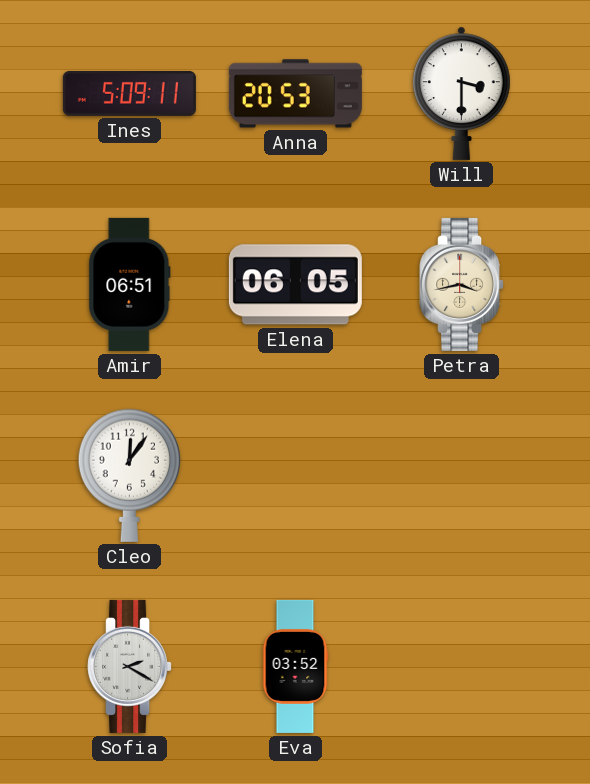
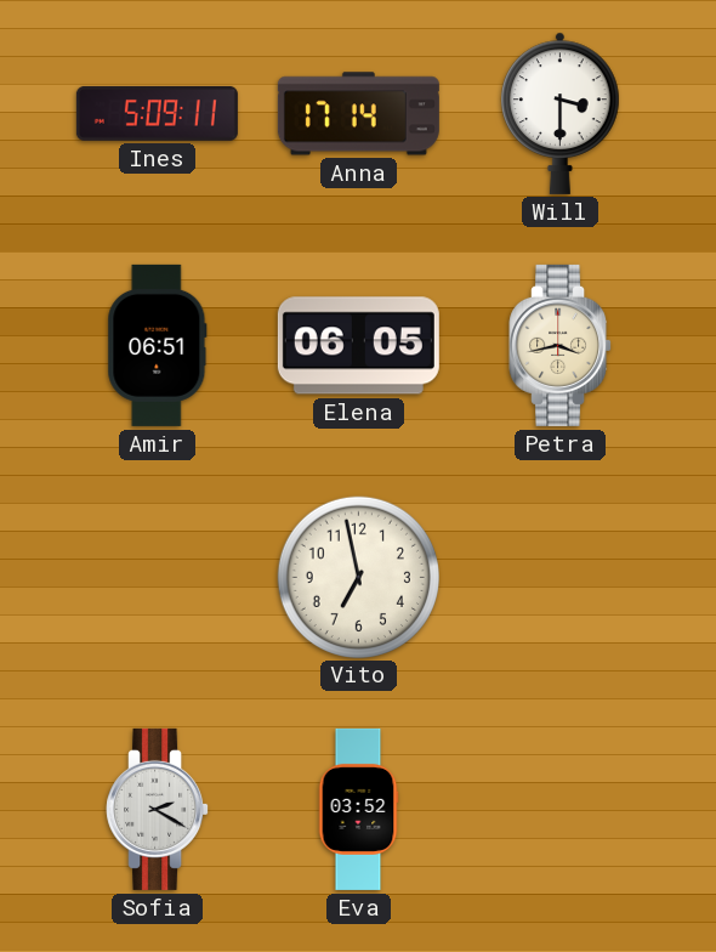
Anna: 20:53 -> 17:14 (358, 114)
Cleo: 12:06 -> none (129, 475)
Vito: none -> 6:58 (358, 577)
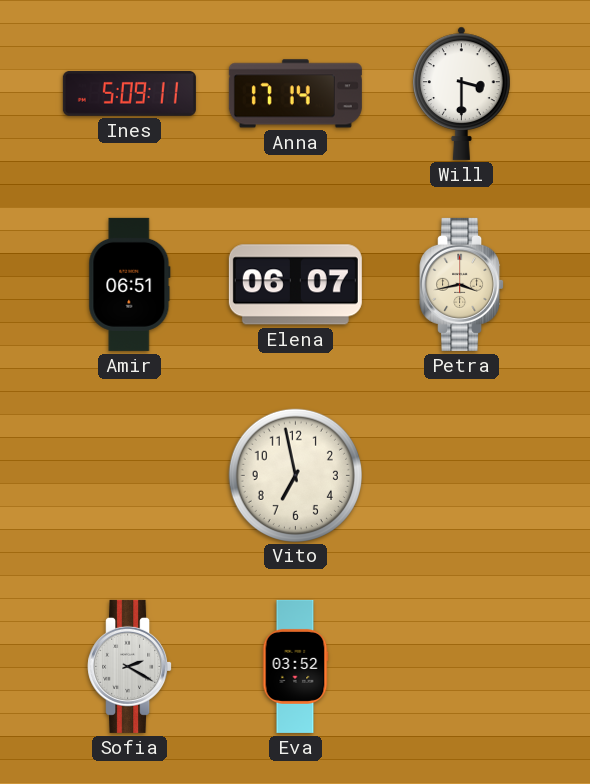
Elena: 06:05 -> 06:07 (295, 285)
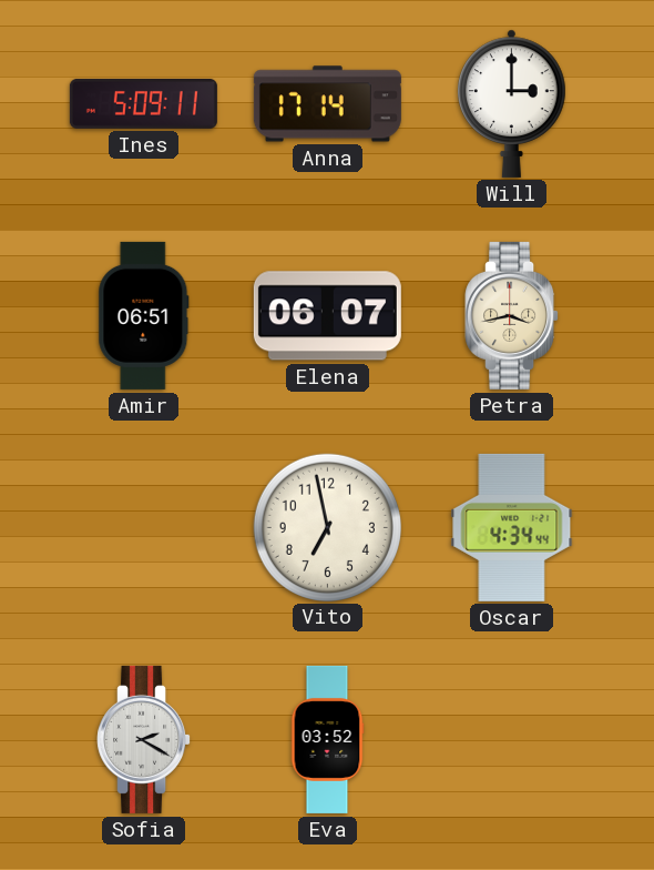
Will: 3:30 -> 3:00 (512, 103)
Oscar: none -> 4:34 (512, 527)
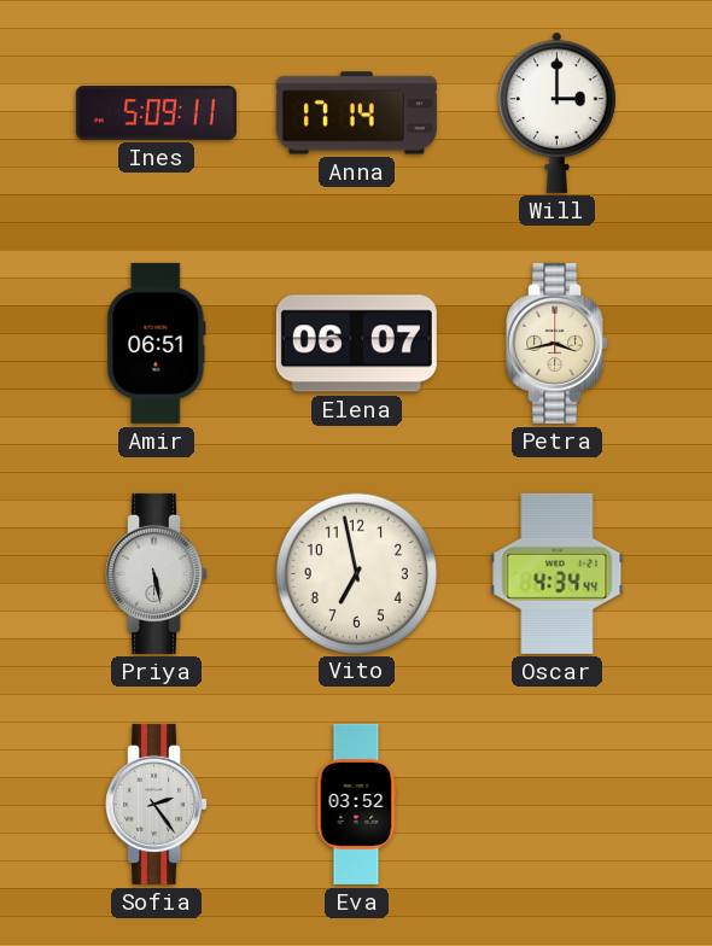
Priya: none -> 5:28 (157, 573)
Sofia: 2:20 -> 2:24 (157, 804)
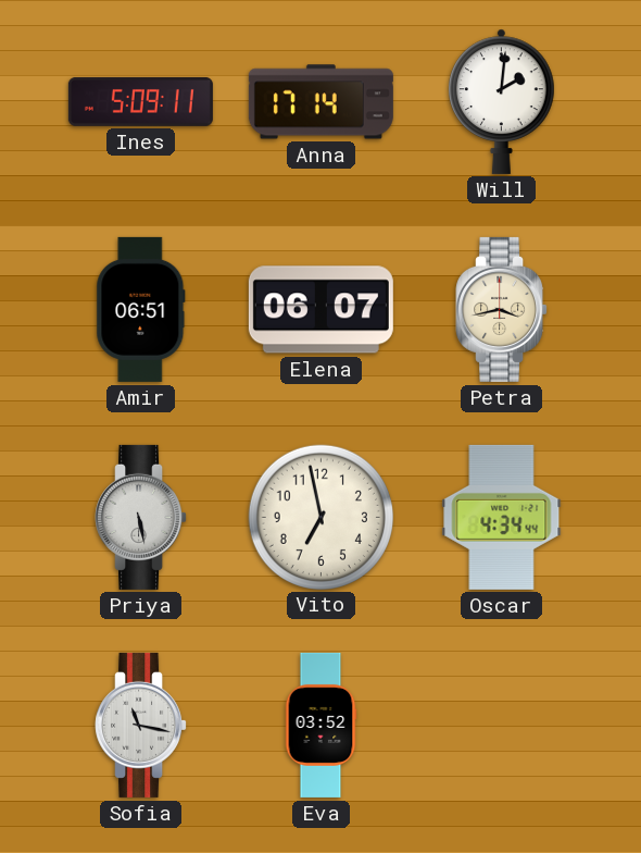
Will: 3:00 -> 2:01 (502, 101)
Sofia: 2:24 -> 11:17 (141, 725)
